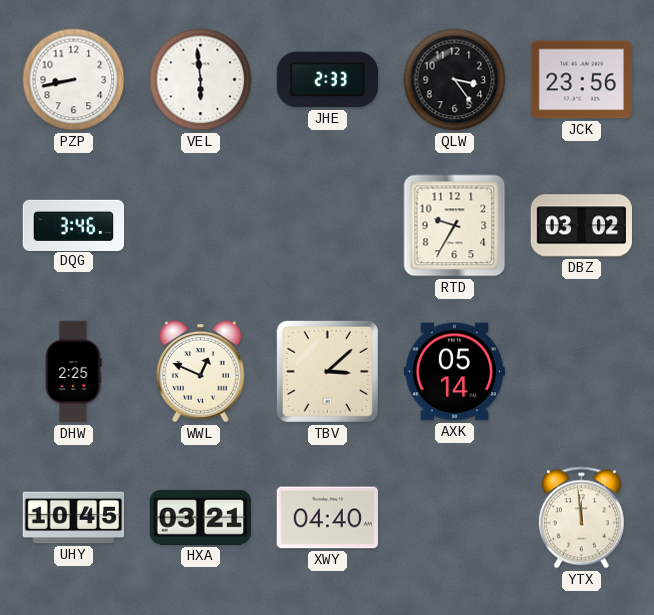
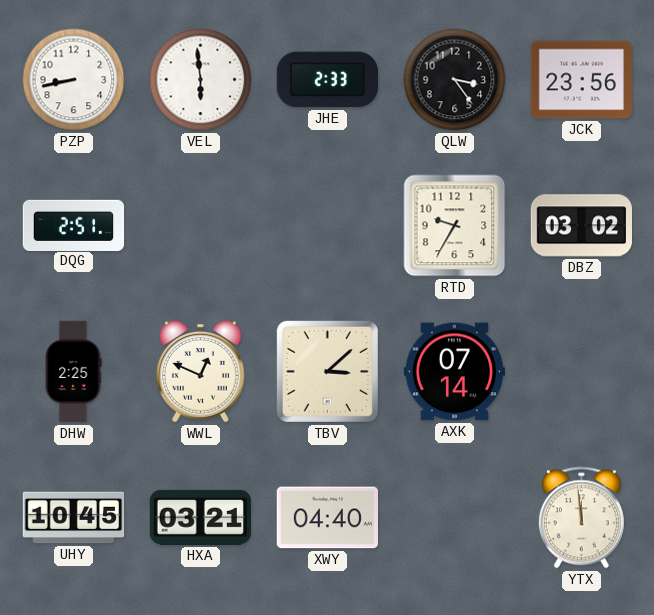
DQG: 3:46 -> 2:51 (74, 225)
AXK: 05:14 -> 07:14 (454, 372)
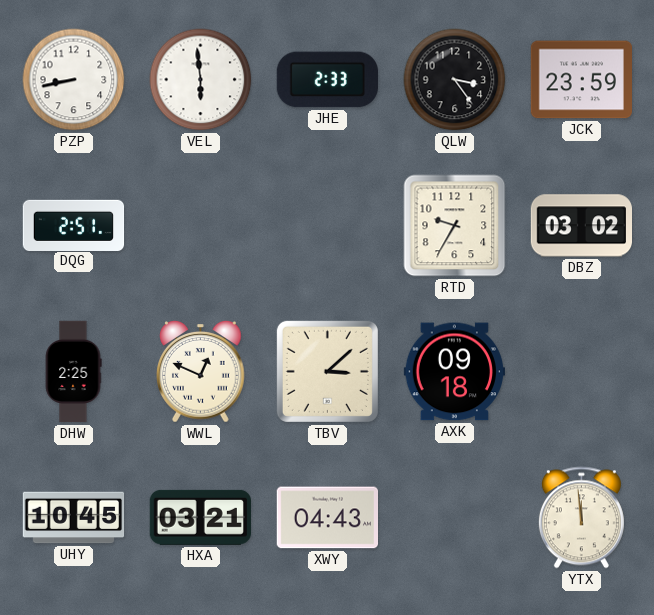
JCK: 23:56 -> 23:59 (581, 80)
AXK: 07:14 -> 09:18 (454, 372)
XWY: 04:40 -> 04:43 (327, 518)
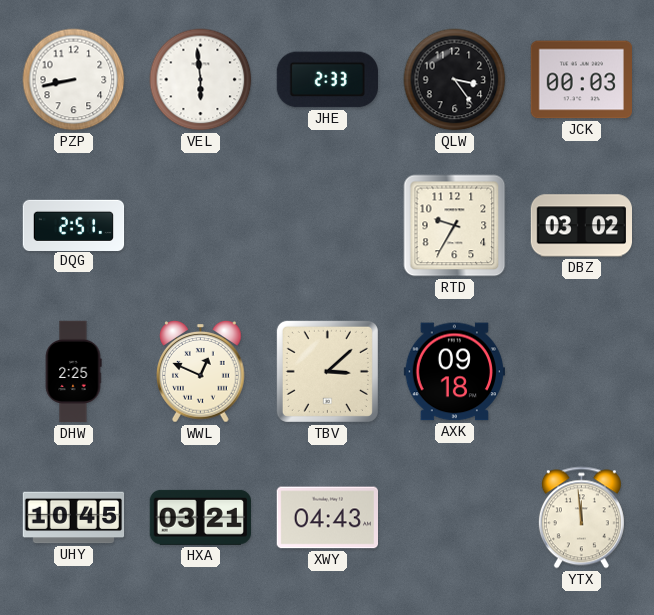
JCK: 23:59 -> 00:03 (581, 80)
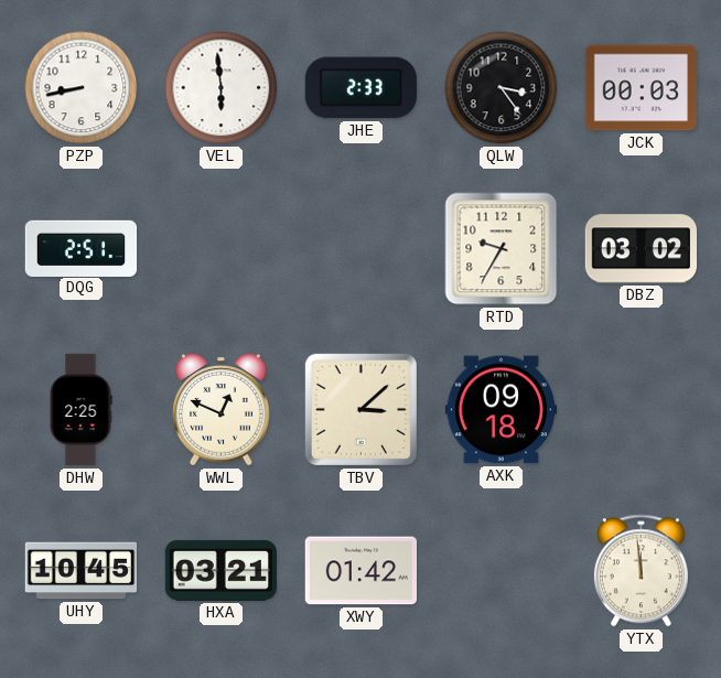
XWY: 04:43 -> 01:42 (360, 571)
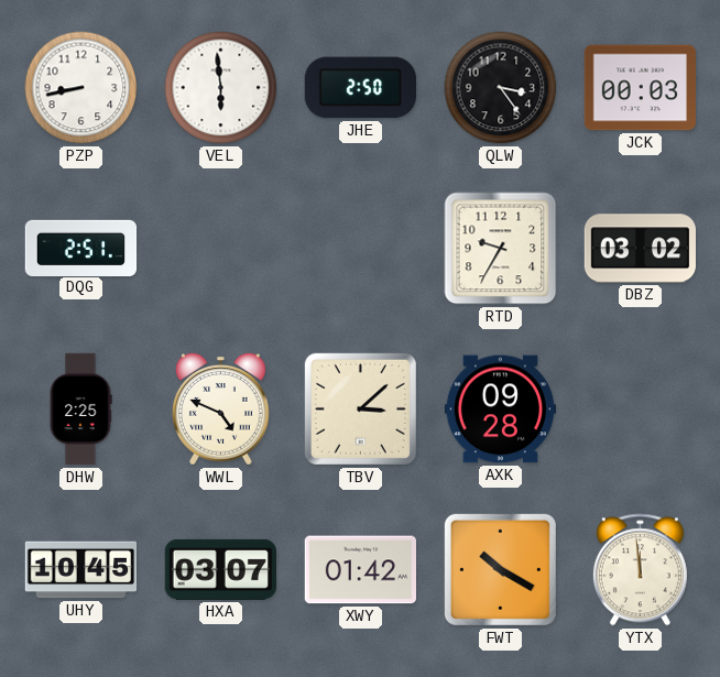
JHE: 2:33 -> 2:50 (360, 88)
WWL: 12:49 -> 4:49 (221, 410)
AXK: 09:18 -> 09:28 (500, 410)
HXA: 03:21 -> 03:07 (220, 569)
FWT: none -> 10:20 (500, 569)
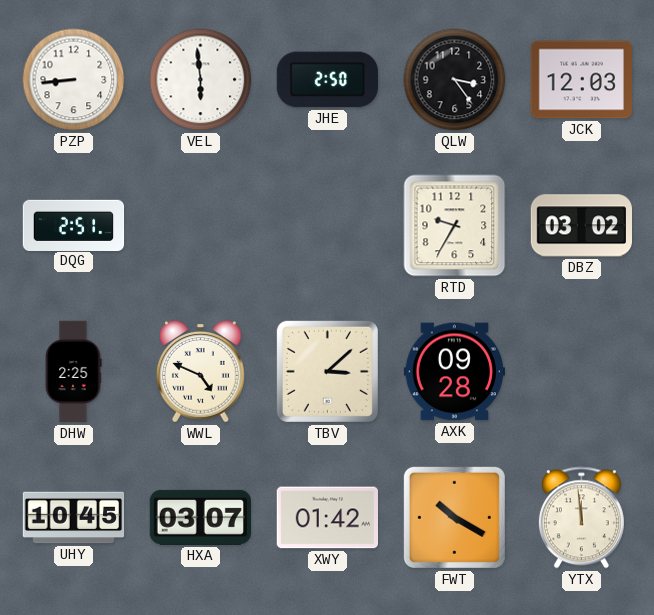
PZP: 8:43 -> 8:44 (74, 80)
JCK: 00:03 -> 12:03 (581, 80)
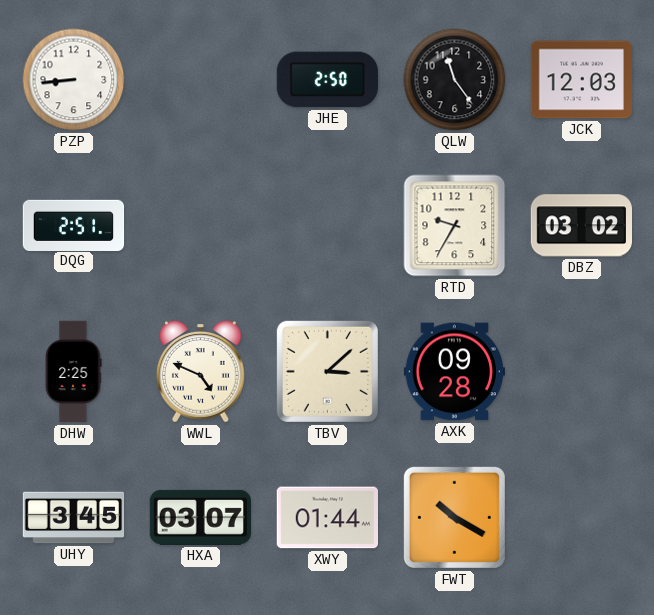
VEL: 5:59 -> none (201, 80)
QLW: 3:24 -> 11:24 (455, 80)
UHY: 10:45 -> 3:45 (74, 518)
XWY: 01:42 -> 01:44 (327, 518)
YTX: 11:59 -> none (581, 518)
